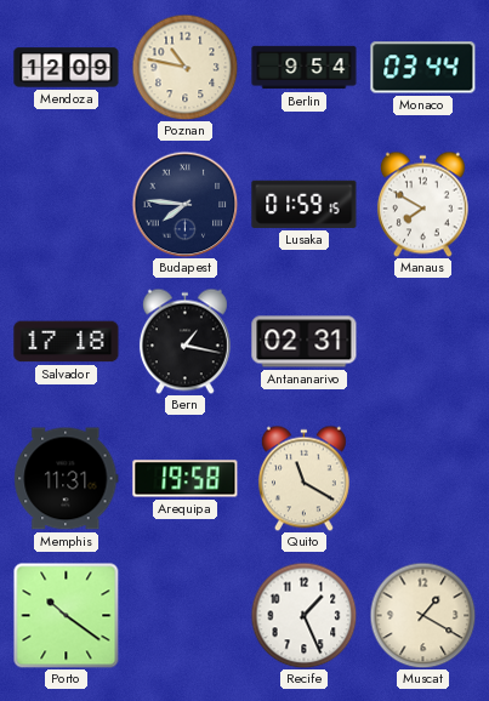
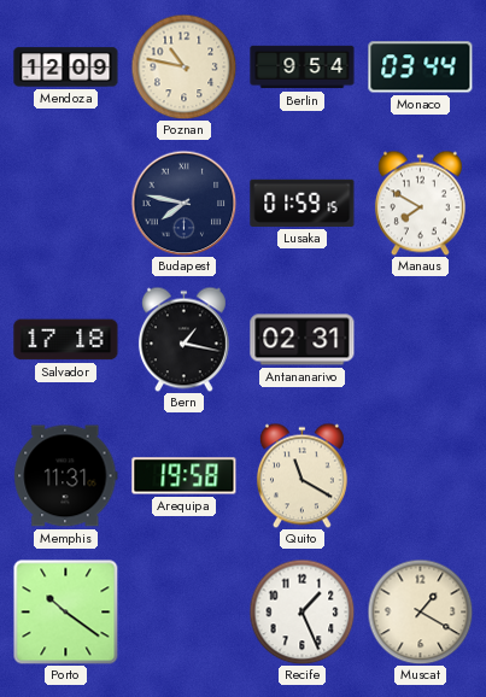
Budapest: 7:46 -> 7:47 (183, 203)
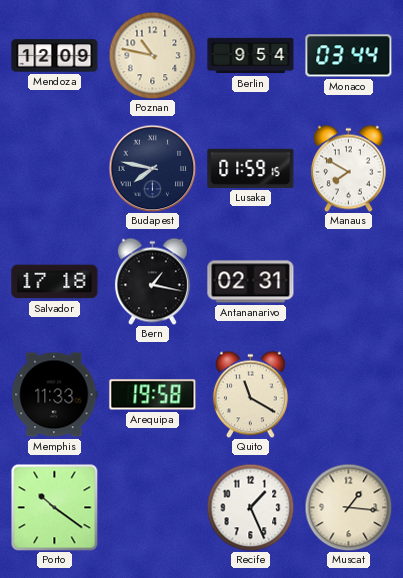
Memphis: 11:31 -> 11:33 (55, 395)
Muscat: 1:20 -> 1:16 (348, 507)
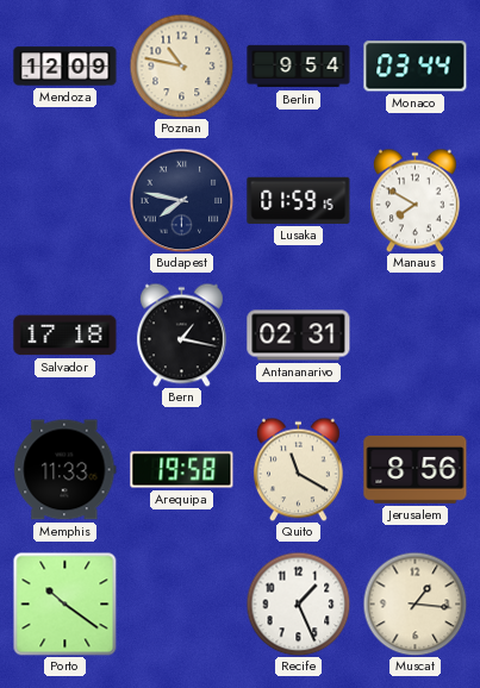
Jerusalem: none -> 8:56 (416, 470)
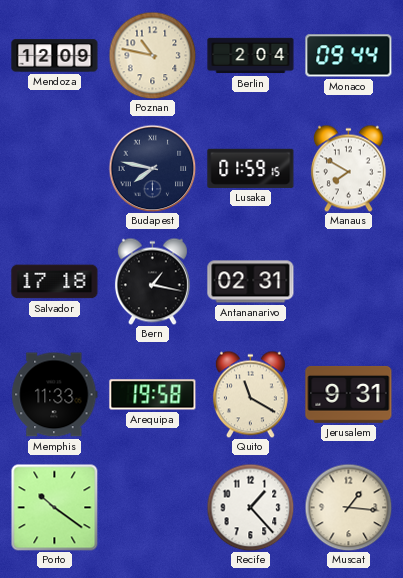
Berlin: 9:54 -> 2:04 (251, 56)
Monaco: 03:44 -> 09:44 (349, 56)
Jerusalem: 8:56 -> 9:31 (349, 395)
Recife: 1:26 -> 1:23 (250, 507)
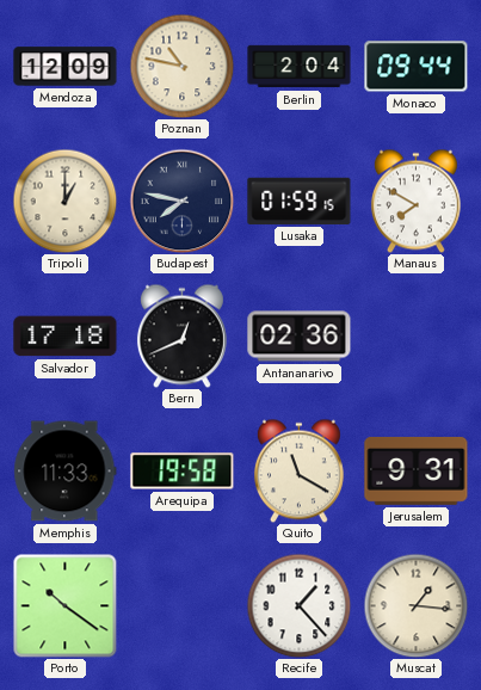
Tripoli: none -> 1:00 (64, 201)
Bern: 1:17 -> 12:41 (181, 335)
Antananarivo: 02:31 -> 02:36 (300, 337)
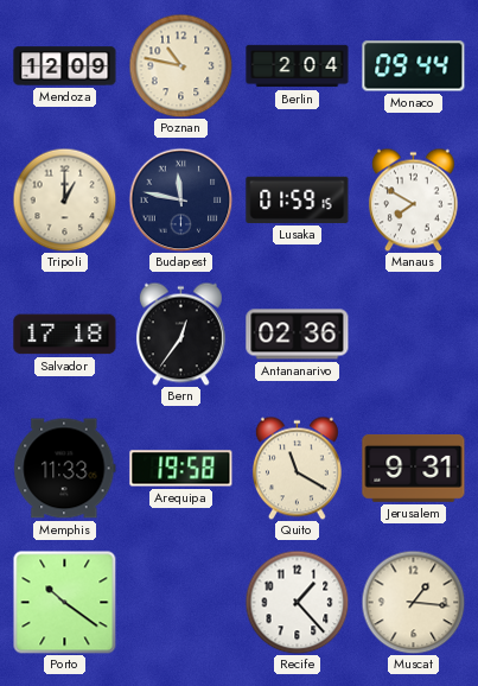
Budapest: 7:47 -> 11:47 (180, 199)
Bern: 12:41 -> 12:36 (180, 334)
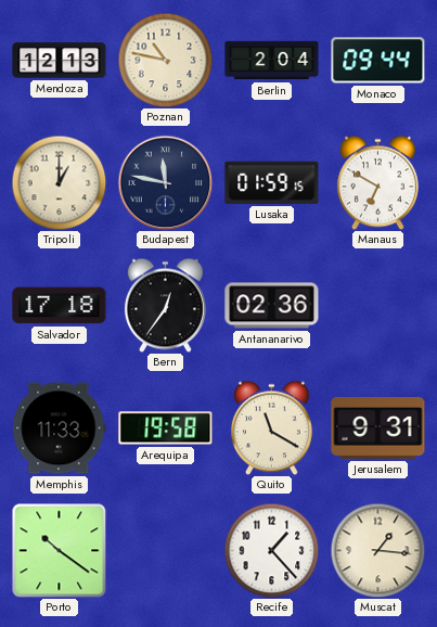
Mendoza: 12:09 -> 12:13 (60, 61)
Manaus: 7:50 -> 6:50 (377, 182)
